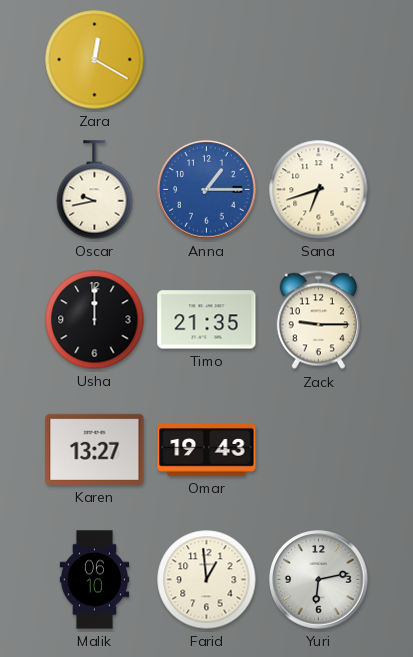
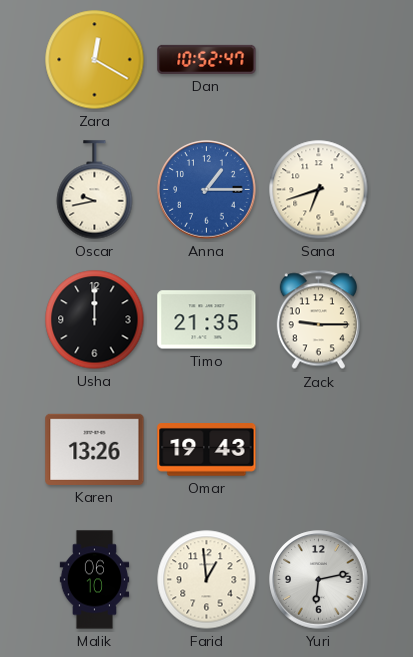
Dan: none -> 10:52 (207, 59)
Karen: 13:27 -> 13:26 (95, 449)
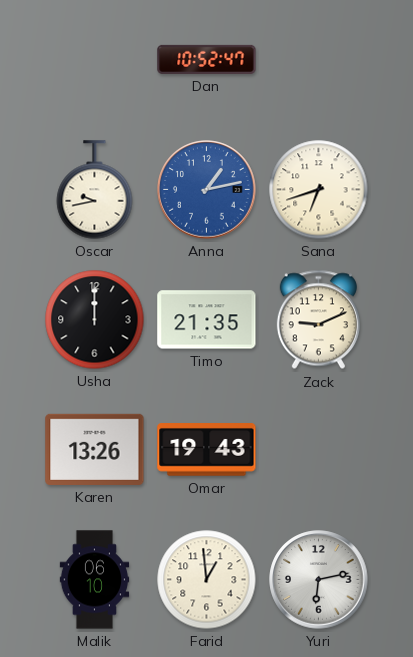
Zara: 12:20 -> none (95, 60)
Anna: 1:15 -> 1:13 (207, 190)
Zack: 9:15 -> 9:11 (318, 320)
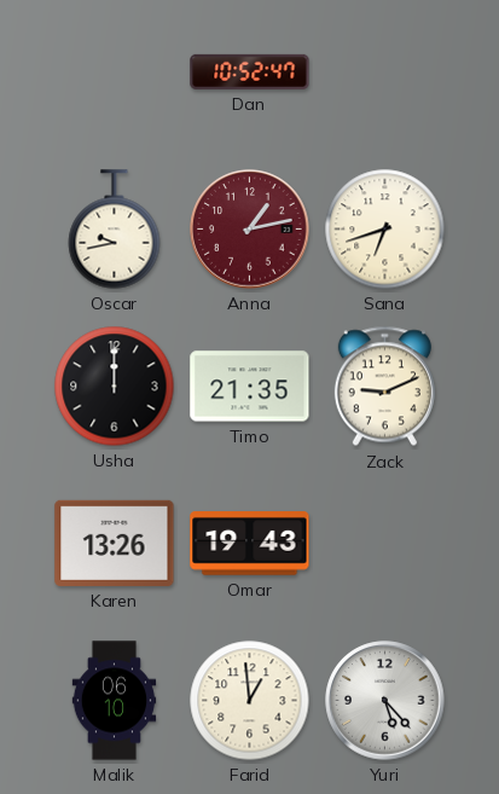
Anna dial: blue -> burgundy (250, 230)
Yuri: 6:13 -> 5:23 (385, 701)
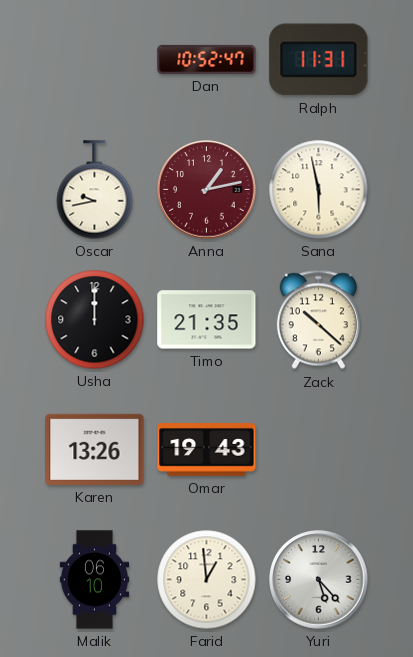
Ralph: none -> 11:31 (319, 60)
Sana: 6:42 -> 5:58 (319, 190)
Zack: 9:11 -> 10:22 (318, 320)
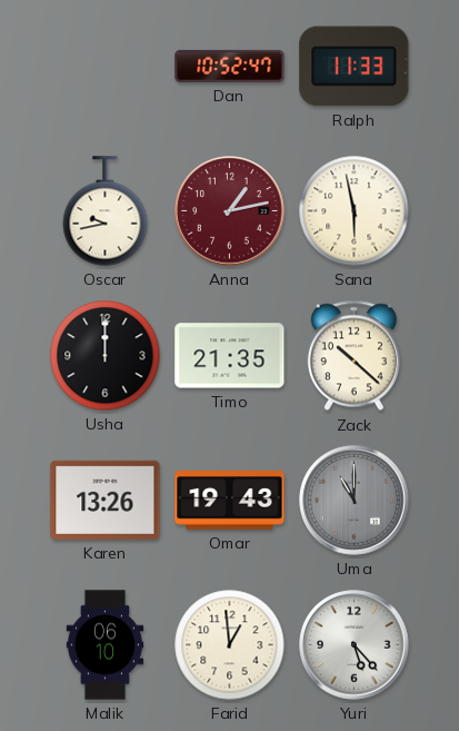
Ralph: 11:31 -> 11:33 (355, 67)
Uma: none -> 11:00 (355, 501)
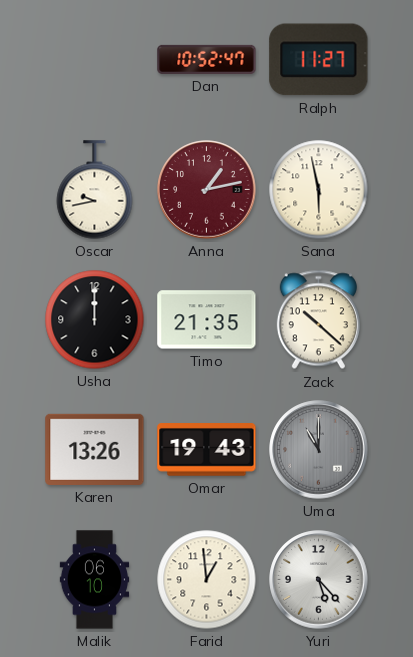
Ralph: 11:33 -> 11:27 (319, 60)
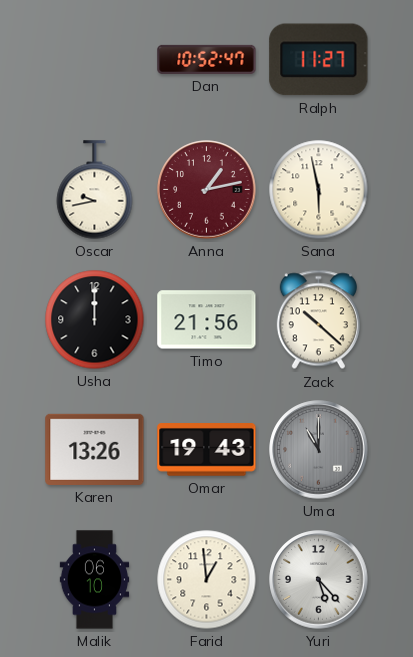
Timo: 21:35 -> 21:56 (207, 320)
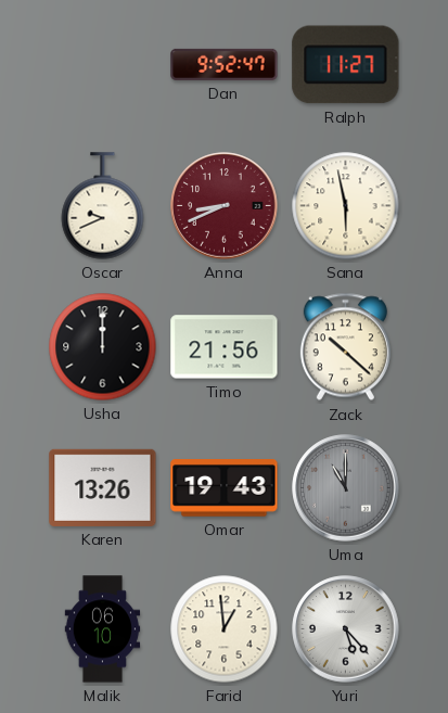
Dan: 10:52 -> 9:52 (225, 64)
Oscar: 9:43 -> 9:41 (103, 206)
Anna: 1:13 -> 8:41 (225, 206)
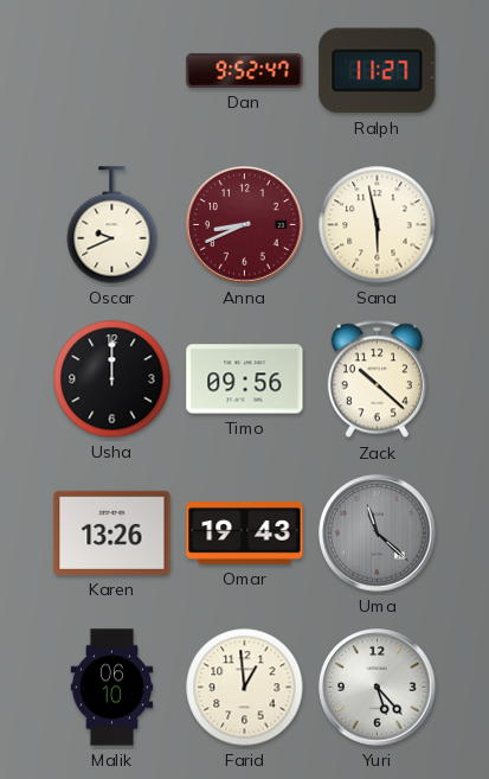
Timo: 21:56 -> 09:56 (245, 379)
Uma: 11:00 -> 11:22 (378, 534)
